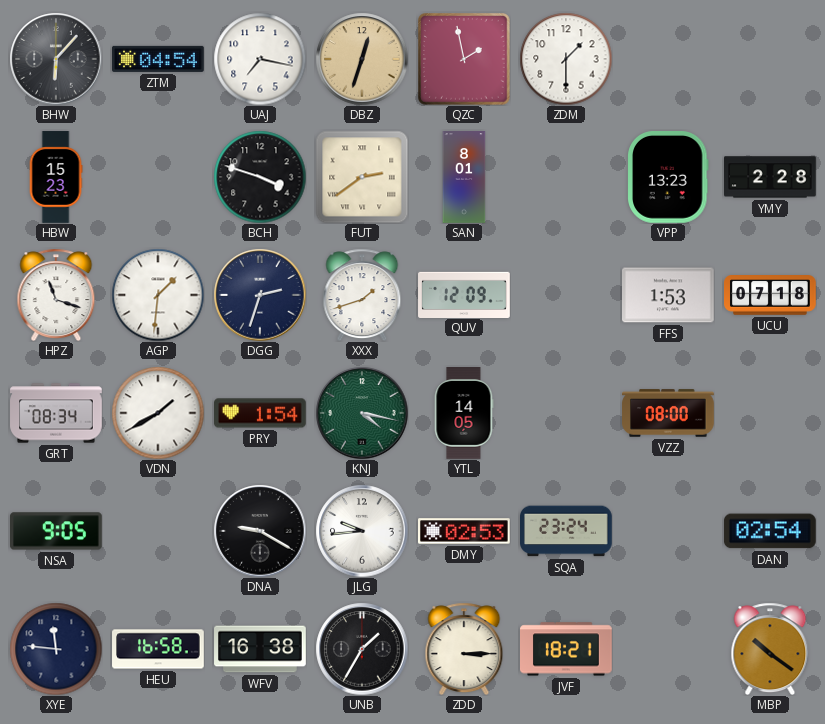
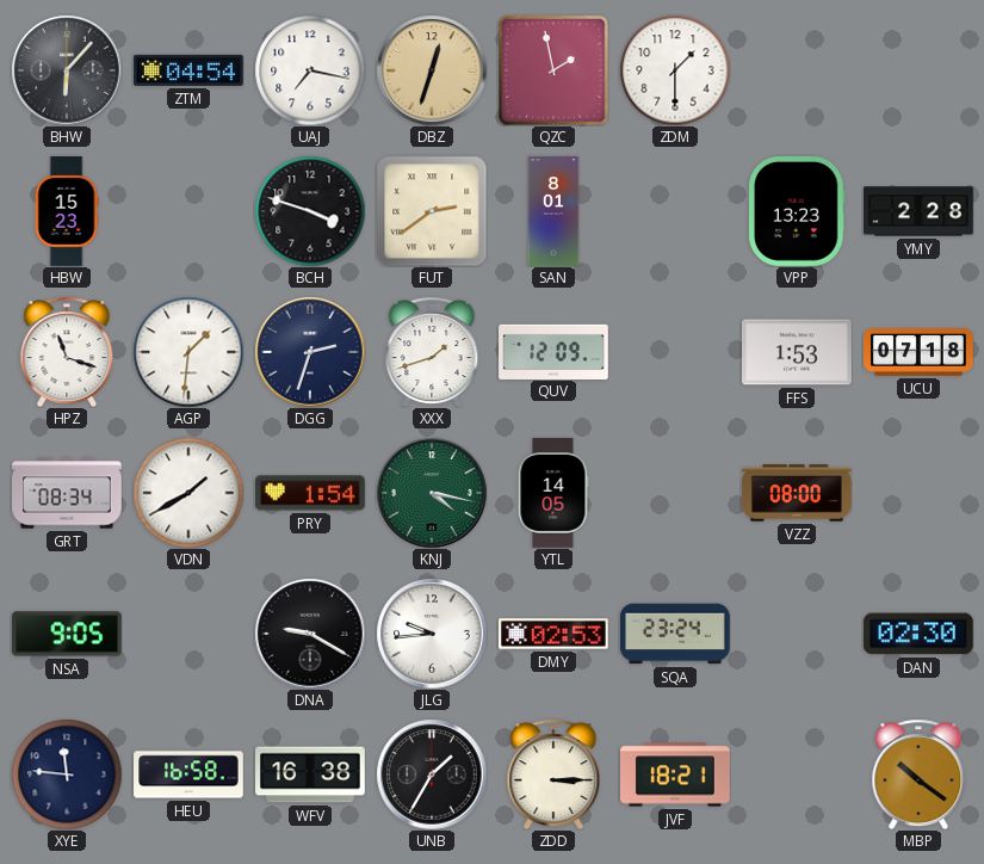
DAN: 02:54 -> 02:30 (918, 634)
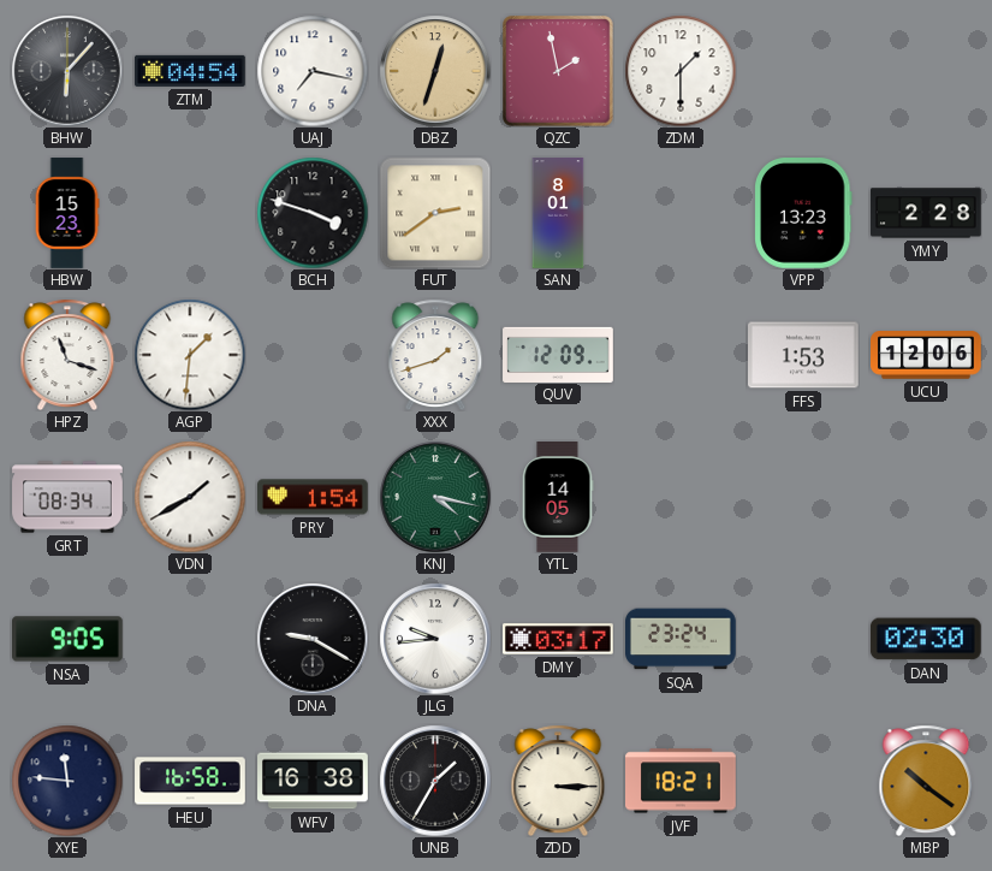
DGG: 2:33 -> none (310, 352)
UCU: 07:18 -> 12:06 (926, 356)
VZZ: 08:00 -> none (797, 493)
DMY: 02:53 -> 03:17 (558, 639)
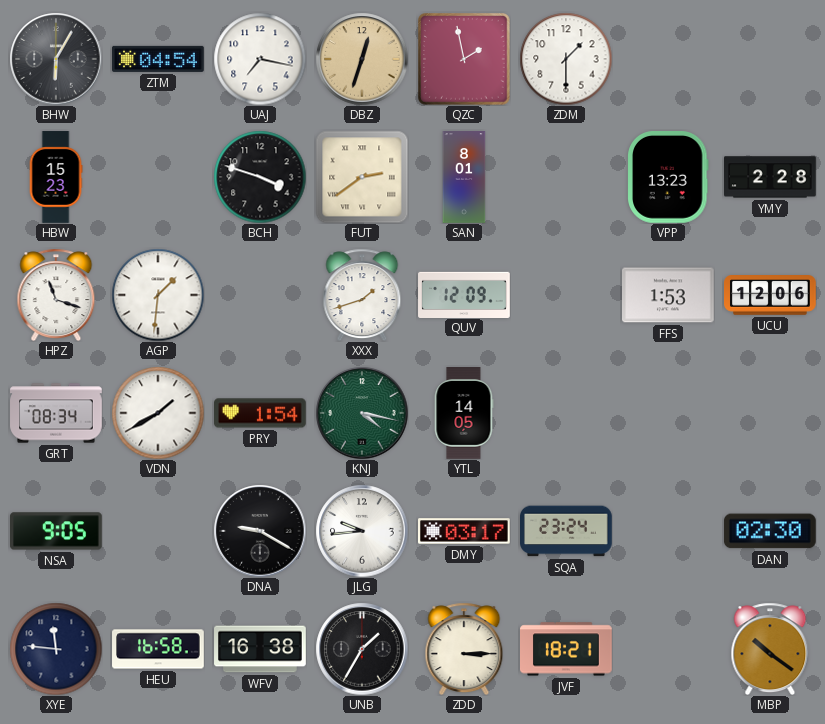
BHW: 6:07 -> 6:05 (56, 59)
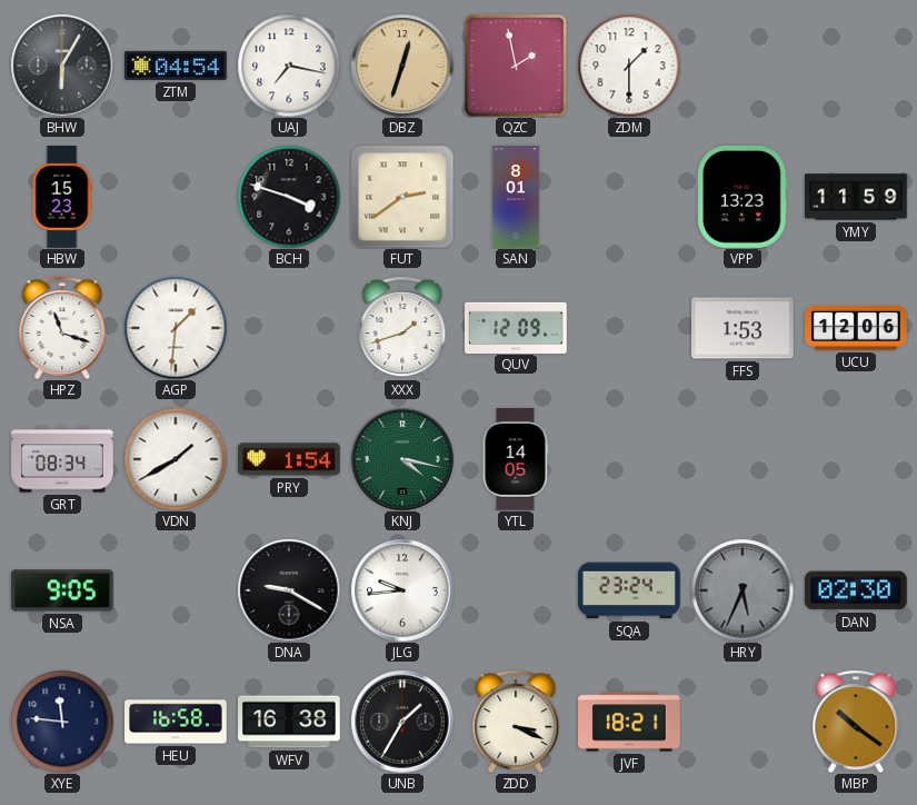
YMY: 2:28 -> 11:59 (857, 197)
DMY: 03:17 -> none (464, 531)
HRY: none -> 5:34 (742, 590)
ZDD: 3:15 -> 3:19 (516, 722)
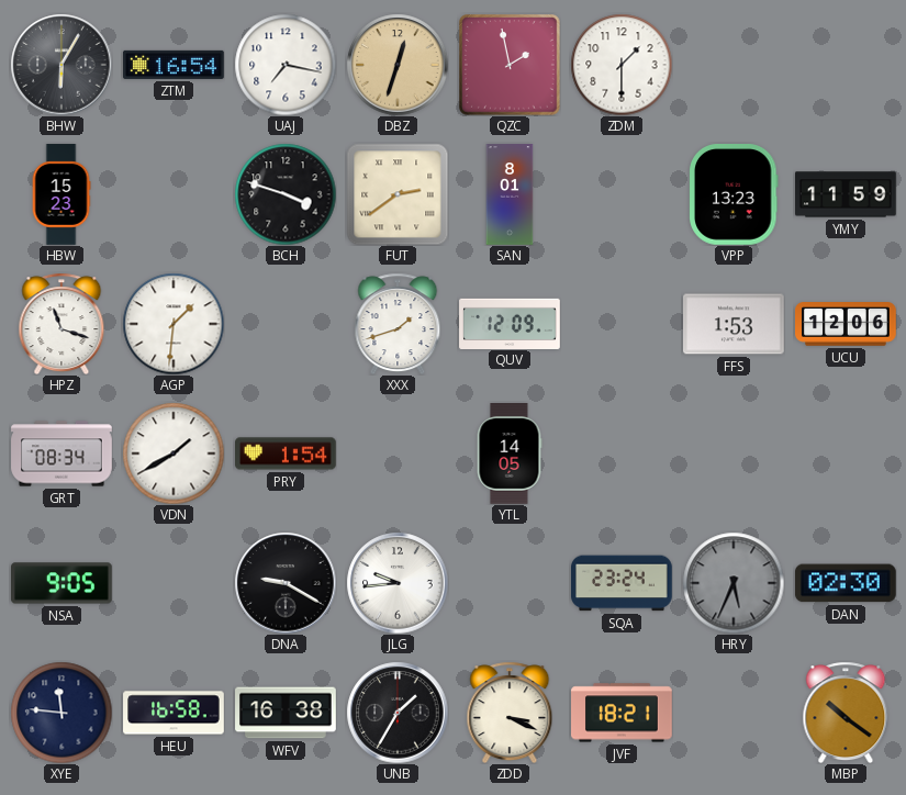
ZTM: 04:54 -> 16:54 (175, 65)
KNJ: 4:17 -> none (402, 459)
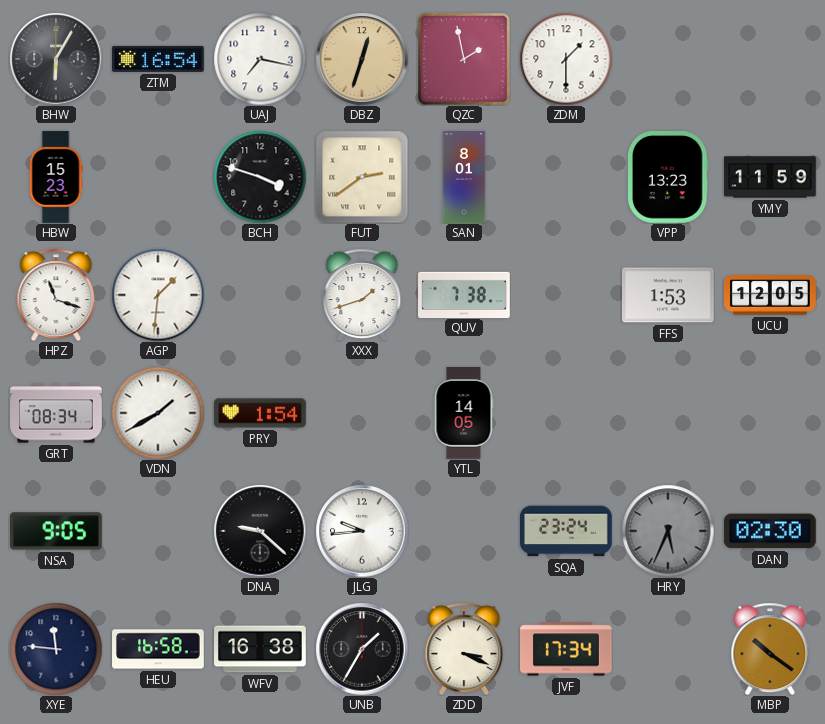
QUV: 12:09 -> 7:38 (464, 294)
UCU: 12:06 -> 12:05 (770, 296)
DNA: 9:20 -> 9:22 (260, 531)
JVF: 18:21 -> 17:34 (567, 649)
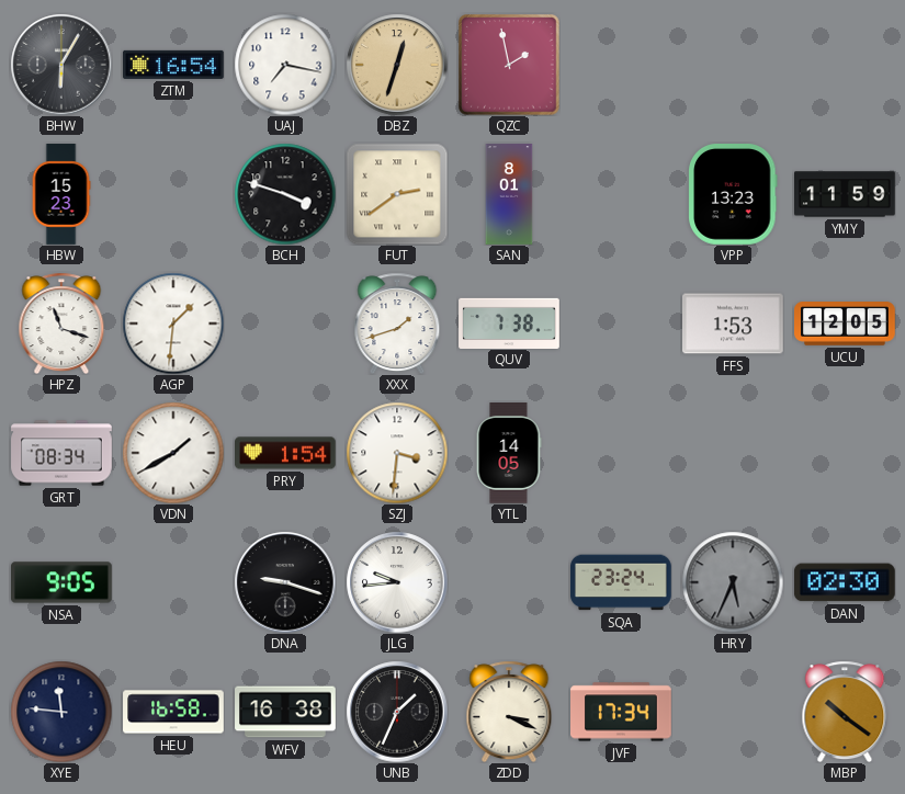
ZDM: 1:30 -> none (566, 59)
SZJ: none -> 3:31 (397, 453)
DNA: 9:22 -> 9:18 (285, 582)
UNB: 1:35 -> 1:34 (397, 712)
